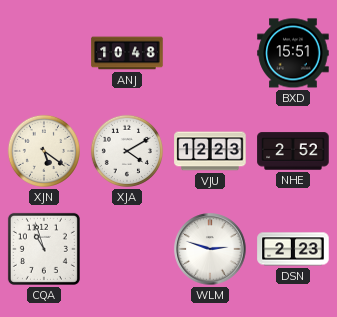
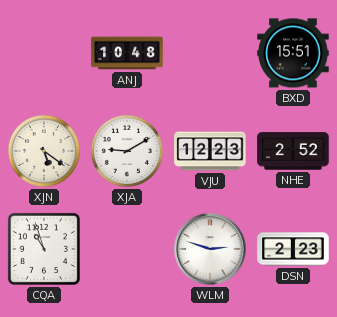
XJA: 4:10 -> 9:10 (127, 151)
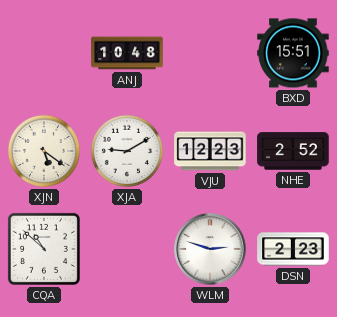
CQA: 10:57 -> 10:52 (44, 249)
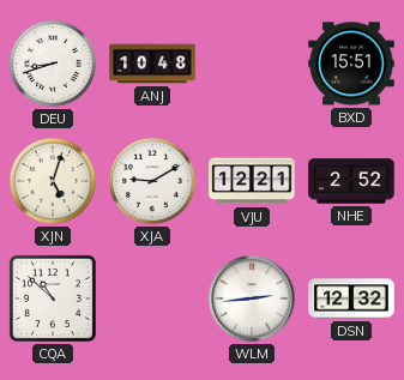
DEU: none -> 8:42 (53, 64)
XJN: 5:21 -> 5:03 (53, 181)
VJU: 12:23 -> 12:21 (252, 181)
WLM: 2:48 -> 2:44 (252, 298)
DSN: 2:23 -> 12:32 (351, 298)
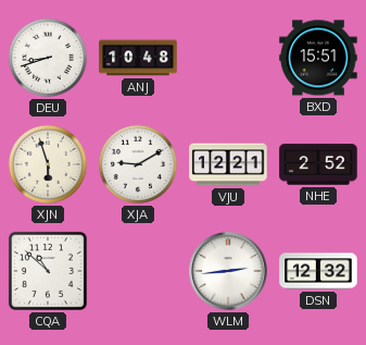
XJN: 5:03 -> 5:57 (48, 164)
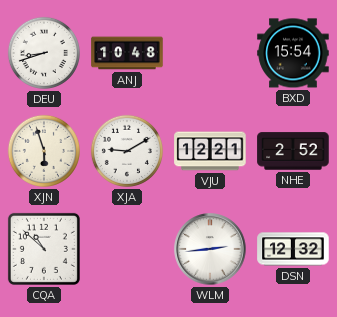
BXD: 15:51 -> 15:54 (293, 53)
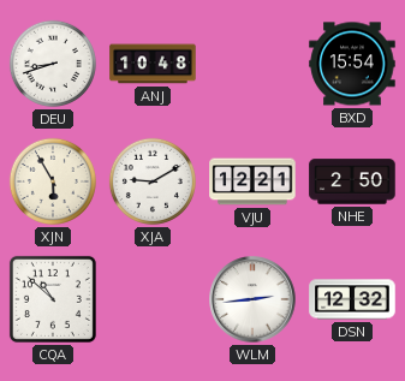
XJN: 5:57 -> 5:55 (53, 181)
NHE: 2:52 -> 2:50 (352, 181)
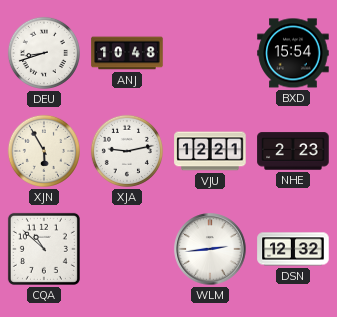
XJA: 9:10 -> 9:13 (127, 151)
NHE: 2:50 -> 2:23 (293, 151)
